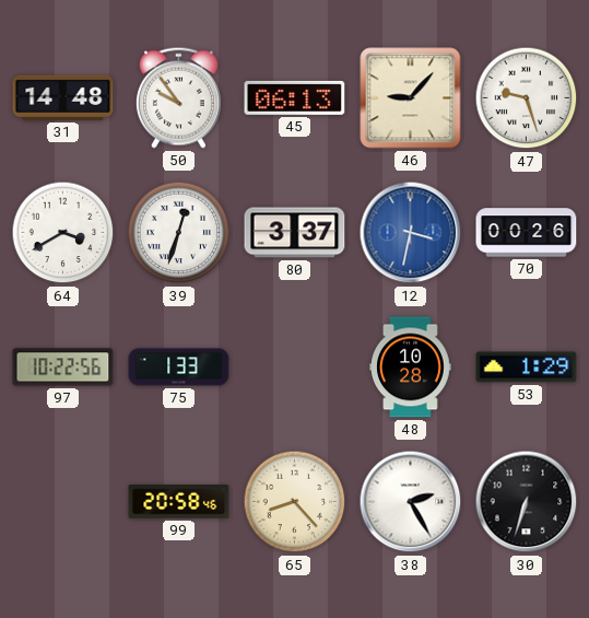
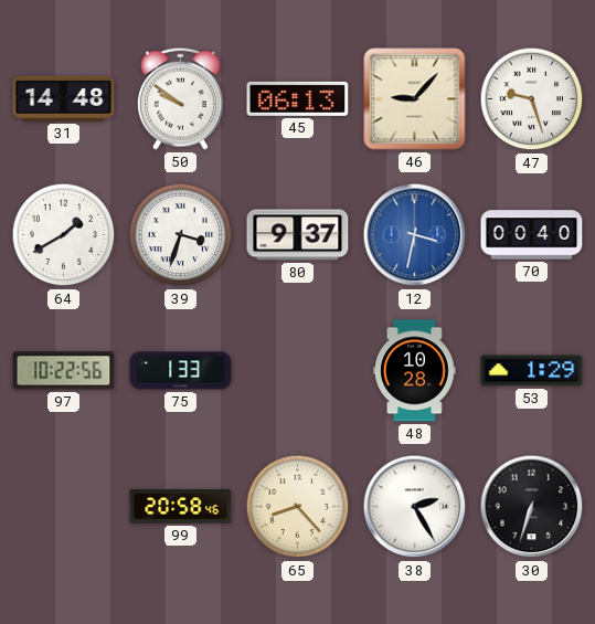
50: 9:54 -> 9:51 (180, 98)
64: 3:40 -> 1:40 (64, 235)
39: 12:33 -> 3:33 (181, 235)
80: 3:37 -> 9:37 (298, 235)
70: 00:26 -> 00:40 (532, 235)
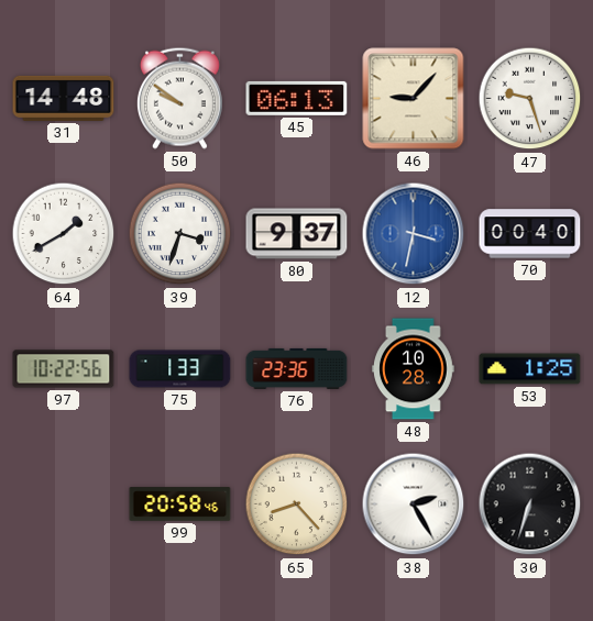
76: none -> 23:36 (297, 368)
53: 1:29 -> 1:25 (530, 369)
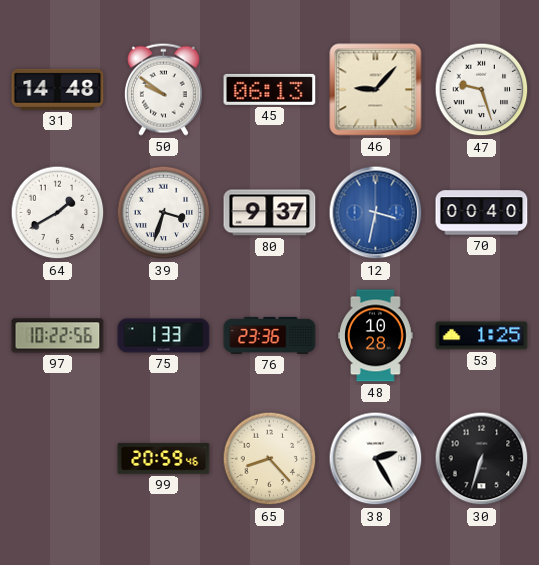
99: 20:58 -> 20:59 (164, 459)
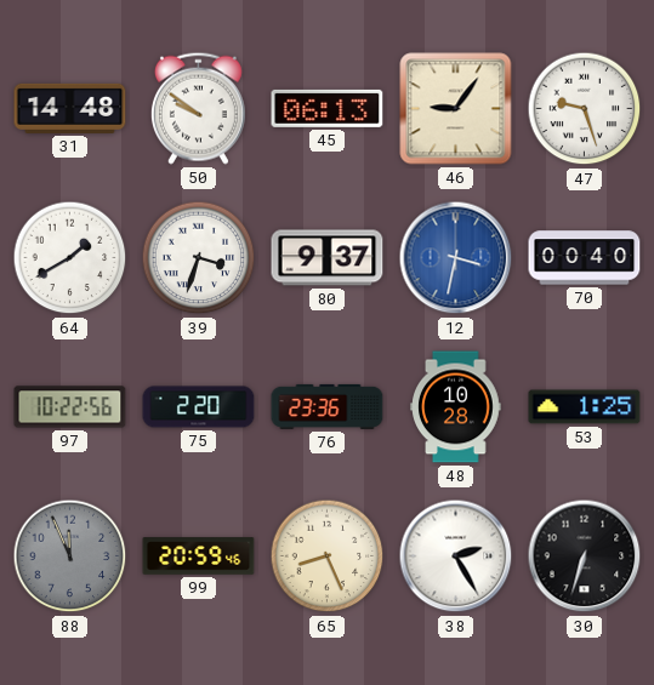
46: 9:07 -> 9:06 (456, 109)
75: 1:33 -> 2:20 (199, 407)
88: none -> 11:56 (70, 556)
65: 8:23 -> 8:26 (328, 556)
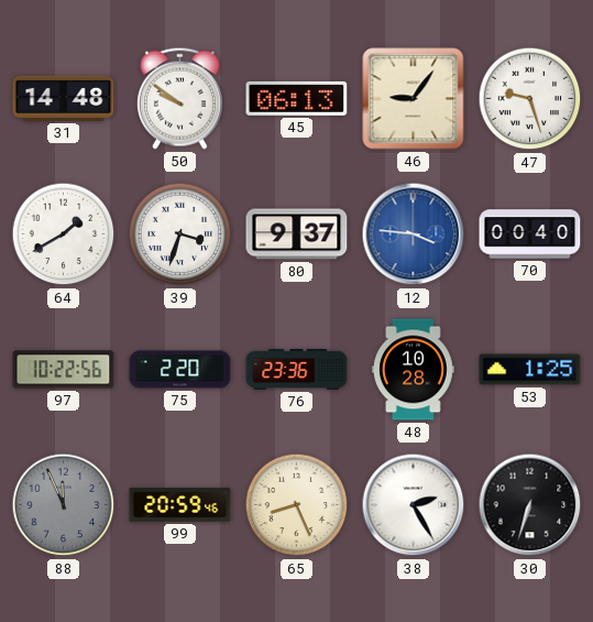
12: 3:32 -> 3:46 (414, 234)
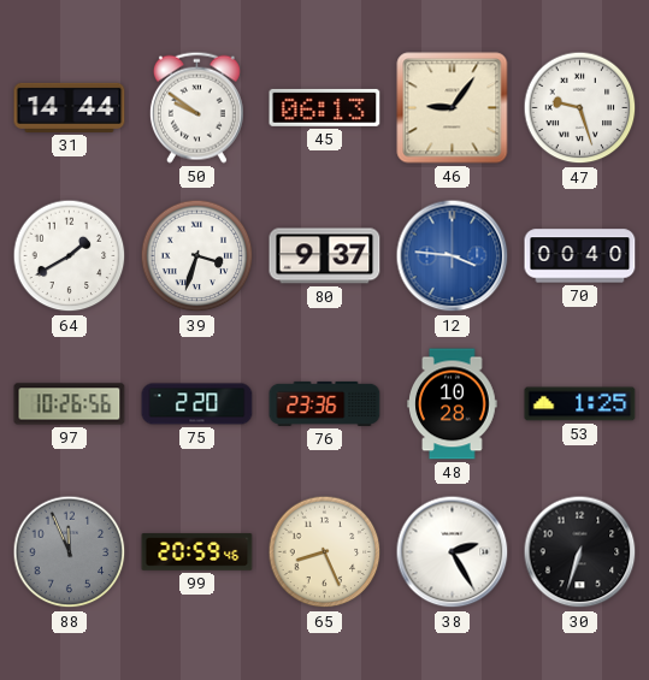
31: 14:48 -> 14:44 (70, 107)
97: 10:22 -> 10:26 (70, 404)
